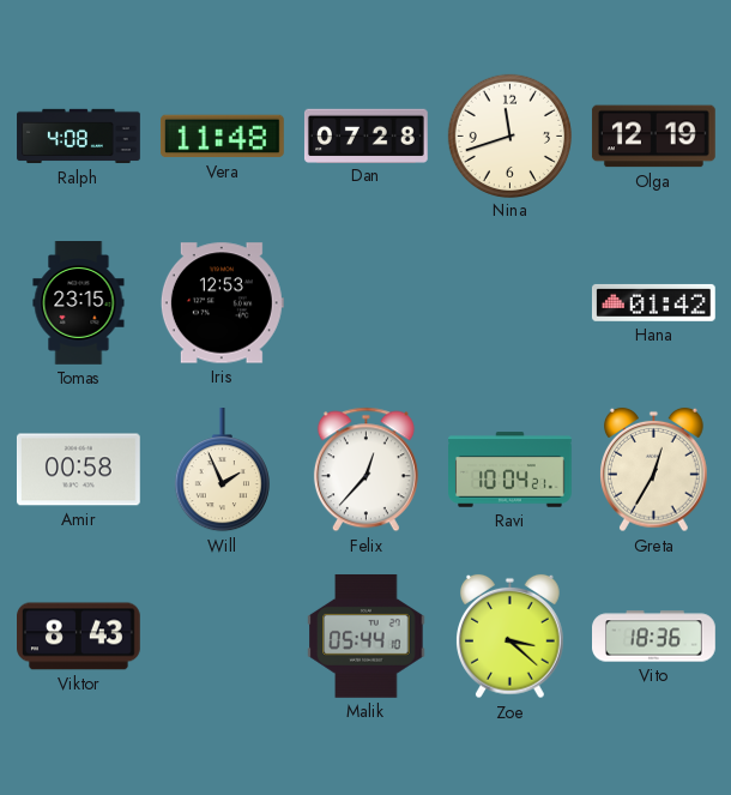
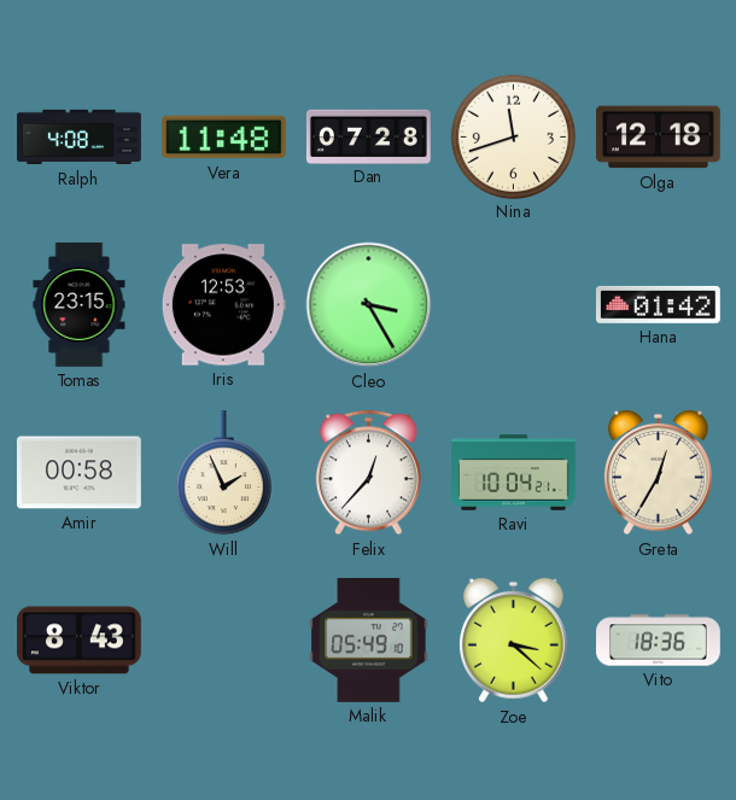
Olga: 12:19 -> 12:18 (658, 138)
Cleo: none -> 3:25 (369, 305)
Malik: 05:44 -> 05:49 (369, 640)
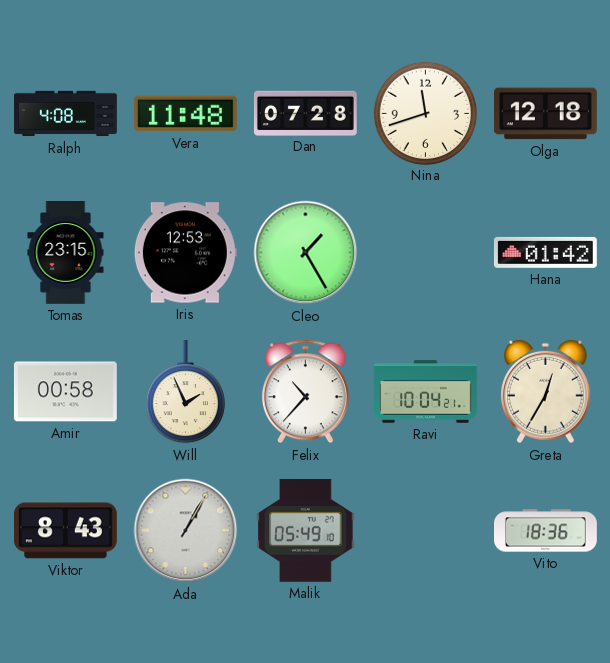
Cleo: 3:25 -> 1:25 (306, 253)
Felix: 12:37 -> 10:37 (305, 392)
Ada: none -> 1:05 (186, 531)
Zoe: 3:22 -> none (514, 641)
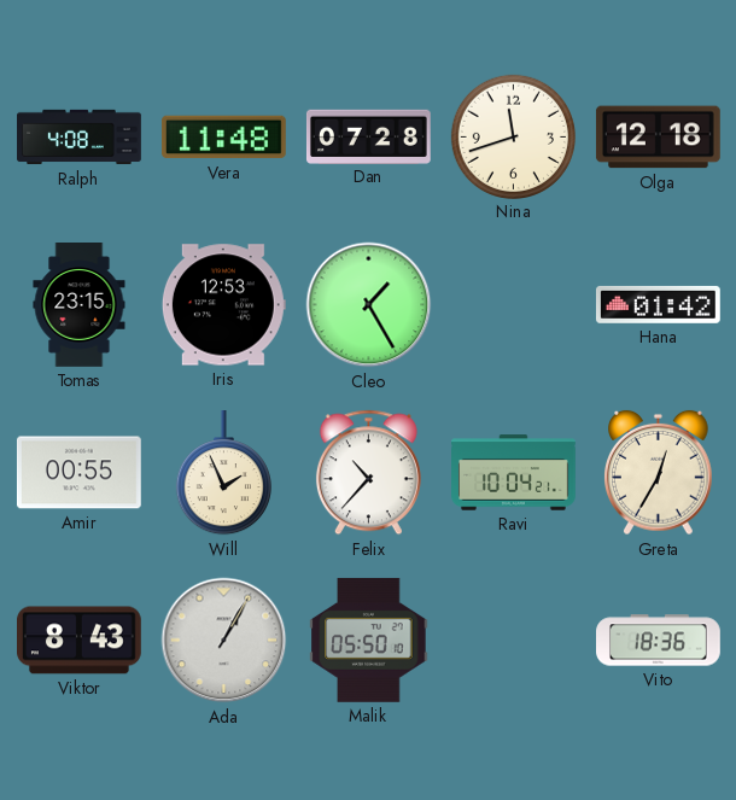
Amir: 00:58 -> 00:55 (80, 473)
Malik: 05:49 -> 05:50 (369, 640)
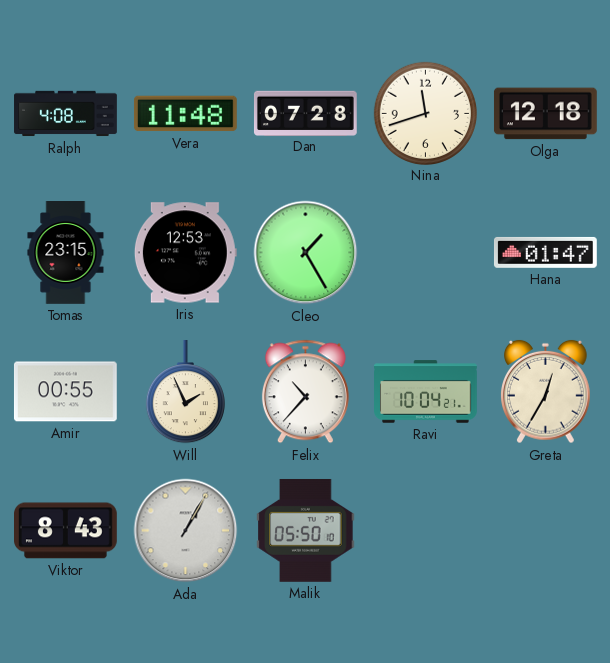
Hana: 01:42 -> 01:47 (545, 252)
Vito: 18:36 -> none (659, 641)
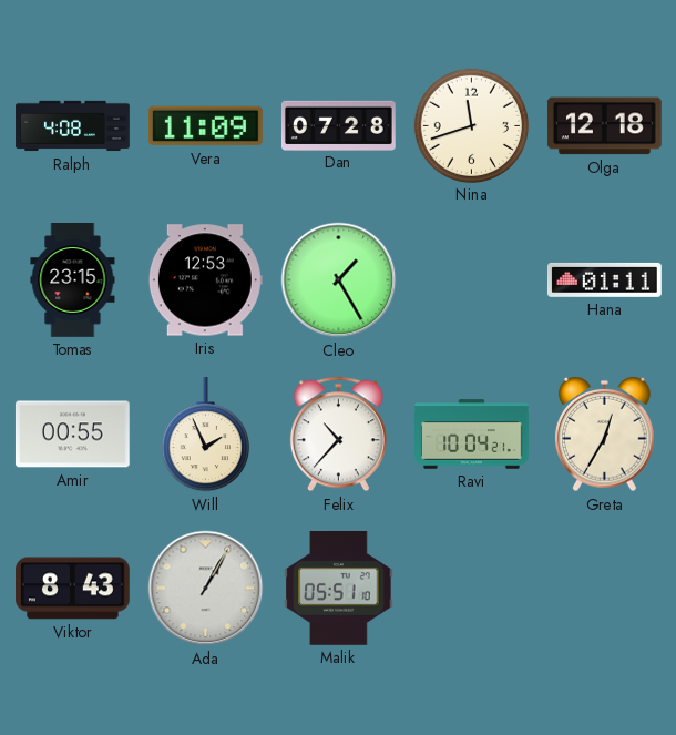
Vera: 11:48 -> 11:09 (205, 126)
Hana: 01:47 -> 01:11 (604, 279)
Malik: 05:50 -> 05:51 (339, 588)
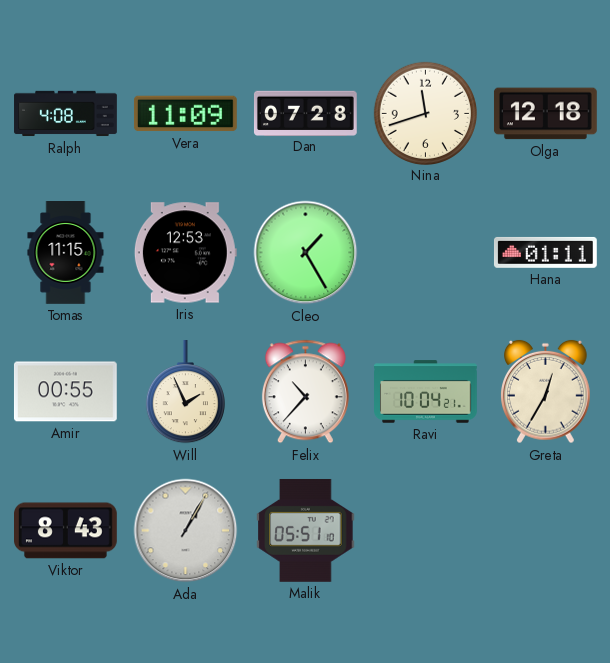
Tomas: 23:15 -> 11:15 (66, 253)
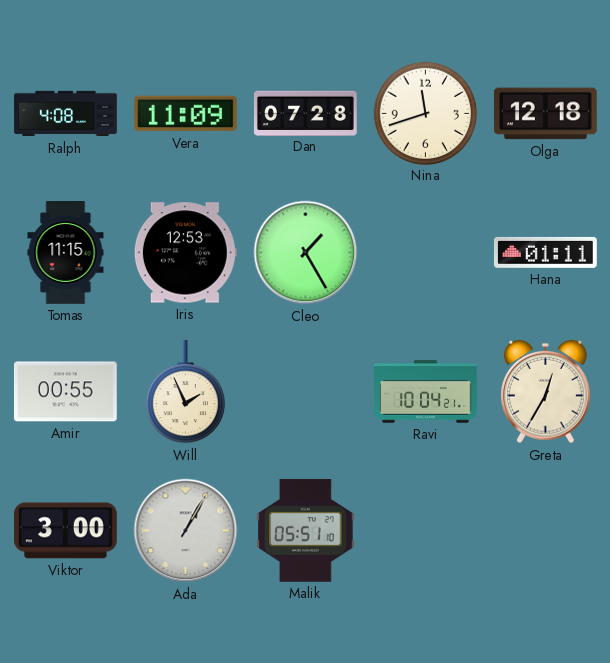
Felix: 10:37 -> none (305, 392)
Viktor: 8:43 -> 3:00 (66, 531)
